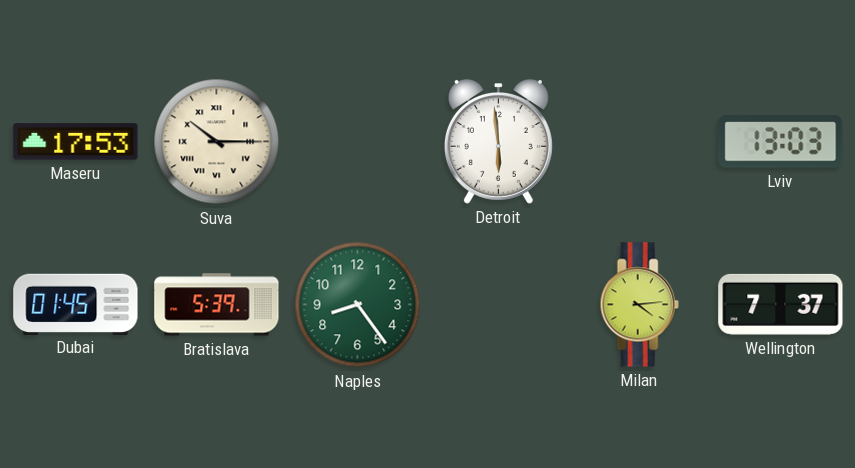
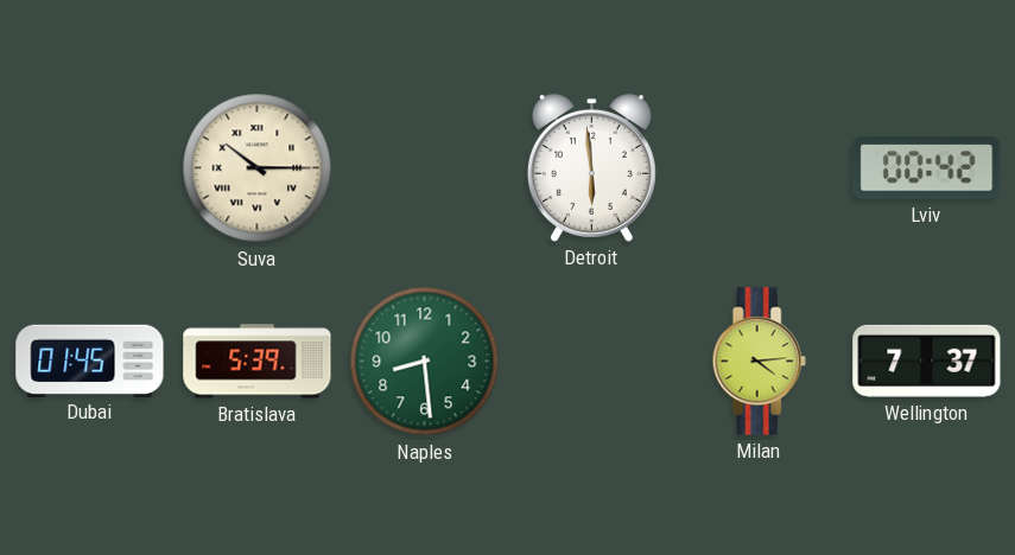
Maseru: 17:53 -> none (76, 142)
Lviv: 13:03 -> 00:42 (927, 168)
Naples: 8:24 -> 8:29 (425, 362)
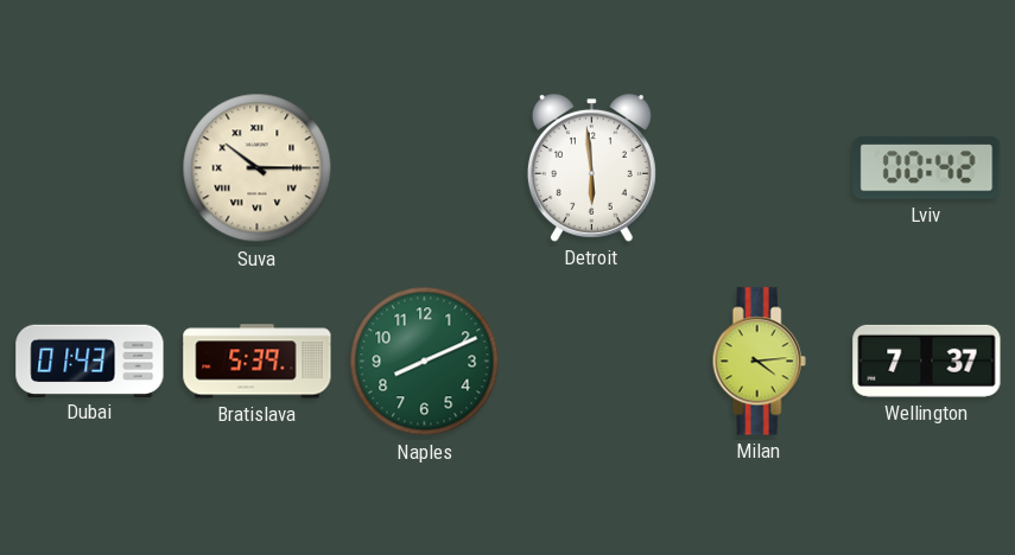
Dubai: 01:45 -> 01:43 (90, 361)
Naples: 8:29 -> 8:11 (425, 362)
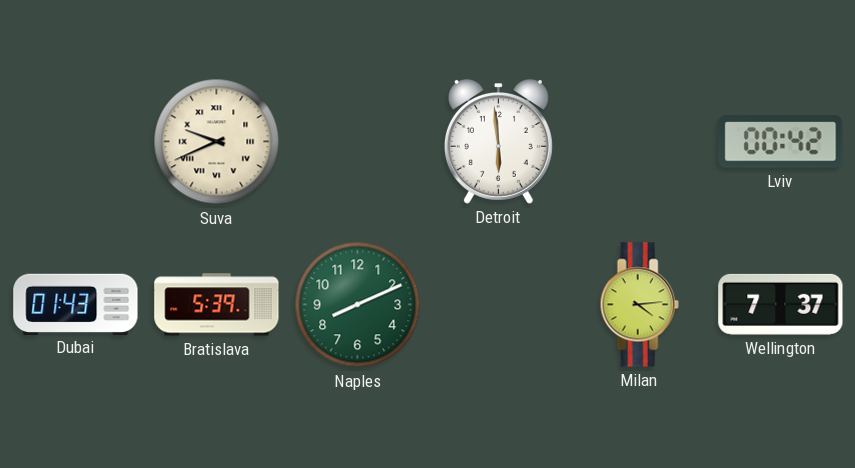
Suva: 10:15 -> 9:41 (217, 142)
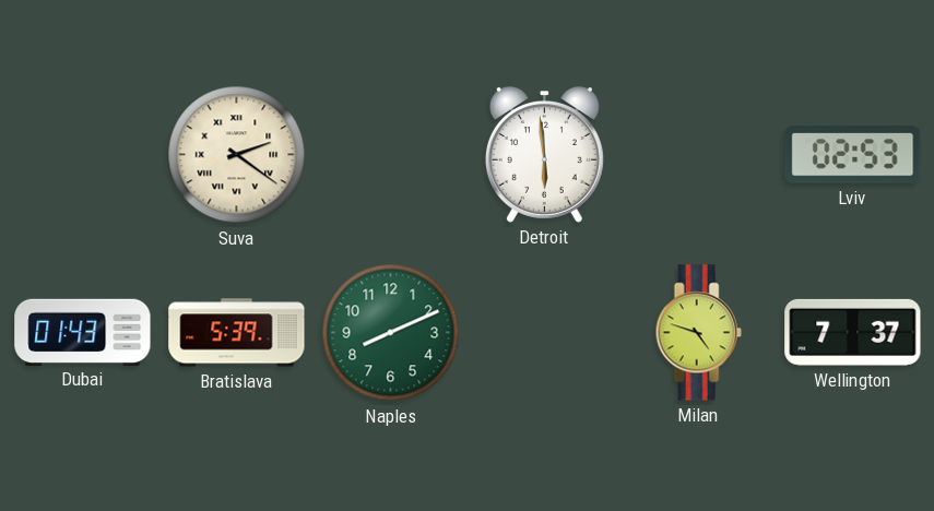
Suva: 9:41 -> 2:21 (237, 155)
Lviv: 00:42 -> 02:53 (853, 155)
Milan: 4:14 -> 4:48 (698, 333)
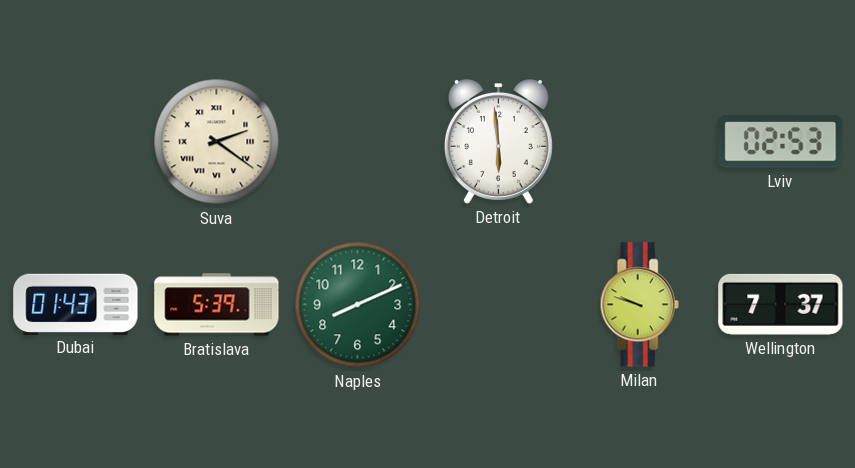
Milan: 4:48 -> 9:48 (639, 305)
